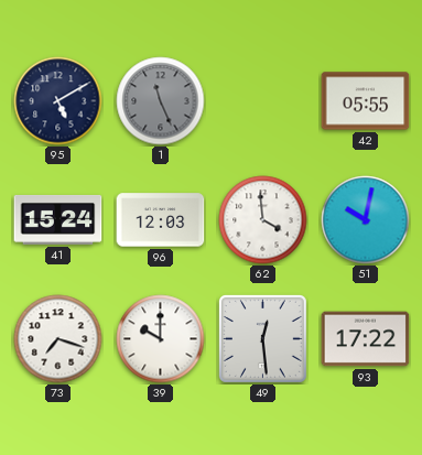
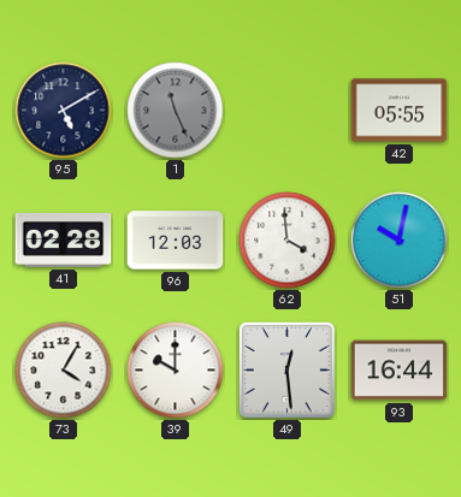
41: 15:24 -> 02:28 (64, 241)
73: 7:18 -> 4:05 (64, 371)
93: 17:22 -> 16:44 (400, 371)
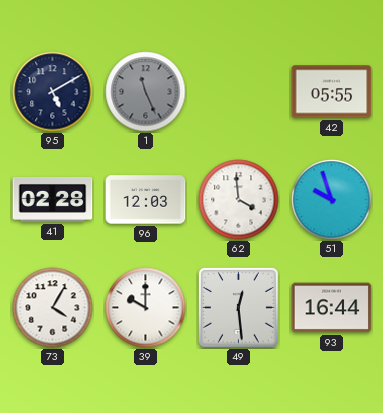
51: 10:02 -> 9:57 (332, 200)
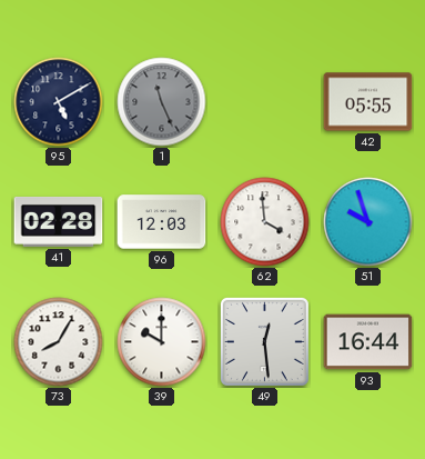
73: 4:05 -> 8:05 (59, 342)
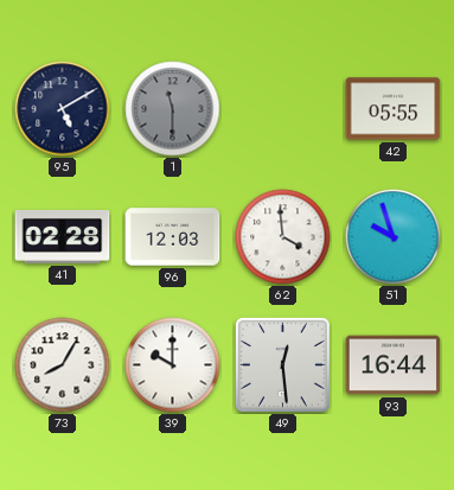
1: 11:26 -> 11:30 (173, 109)
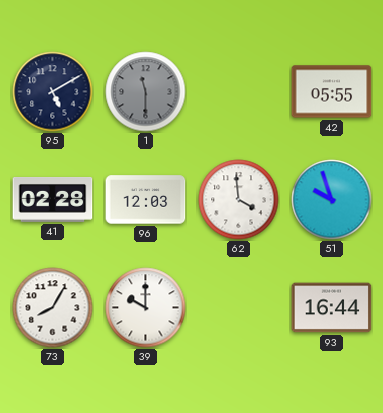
49: 12:29 -> none (282, 364)
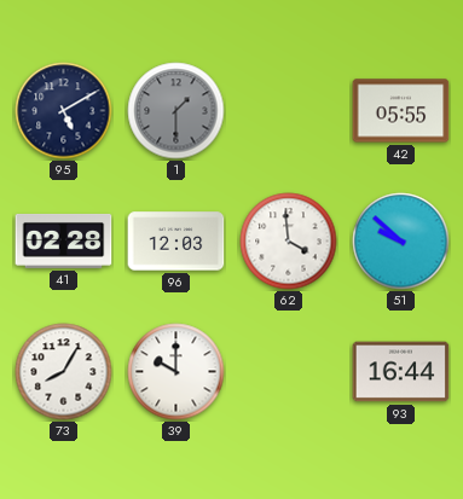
1: 11:30 -> 1:30 (176, 111)
51: 9:57 -> 9:52 (401, 242)
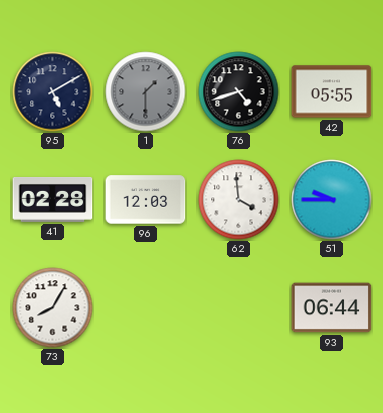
76: none -> 4:42 (239, 92)
51: 9:52 -> 9:45 (332, 200)
39: 10:00 -> none (176, 372)
93: 16:44 -> 06:44 (332, 308)
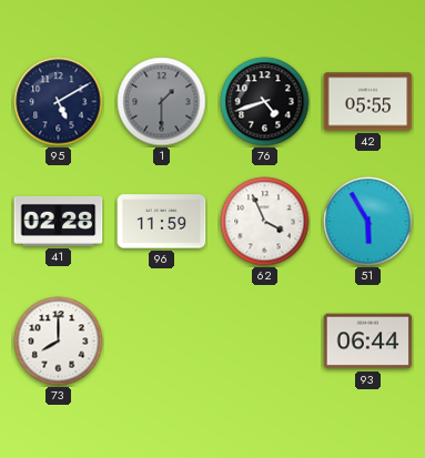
96: 12:03 -> 11:59 (162, 222)
62: 3:59 -> 3:56 (265, 222)
51: 9:45 -> 5:55 (368, 222)
73: 8:05 -> 8:00 (59, 342)
